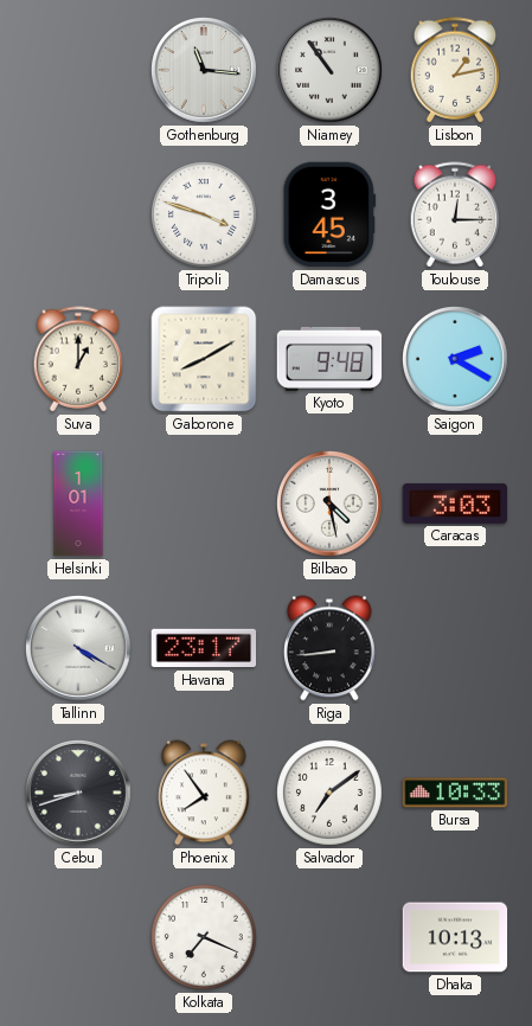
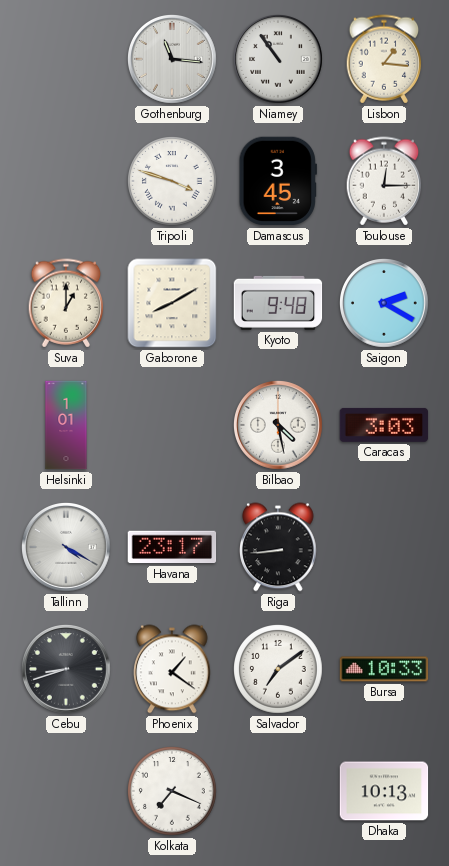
Lisbon: 1:13 -> 1:16 (384, 59)
Phoenix: 7:54 -> 1:21 (173, 669)
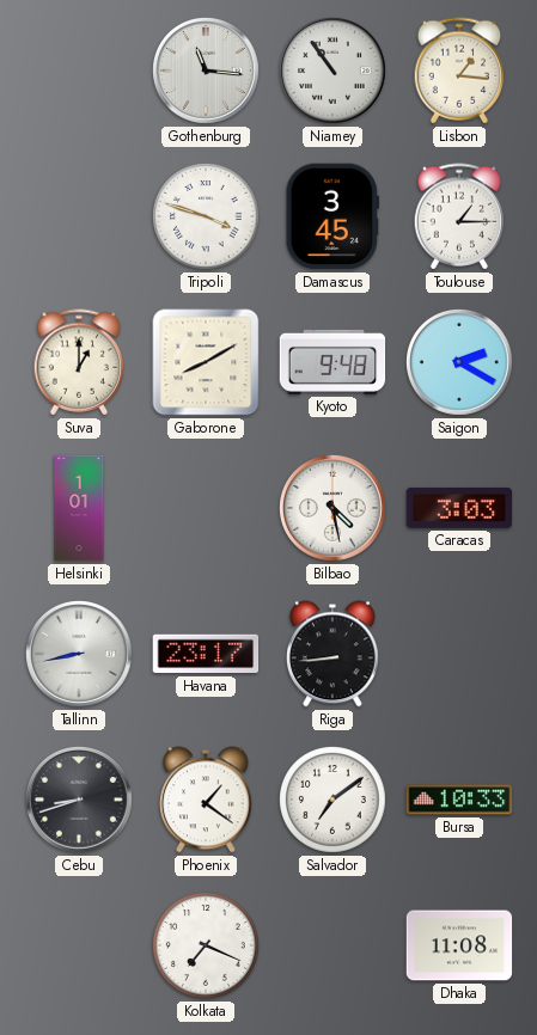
Toulouse: 12:15 -> 1:15 (459, 216)
Tallinn: 4:20 -> 8:43 (80, 655)
Dhaka: 10:13 -> 11:08 (459, 945)
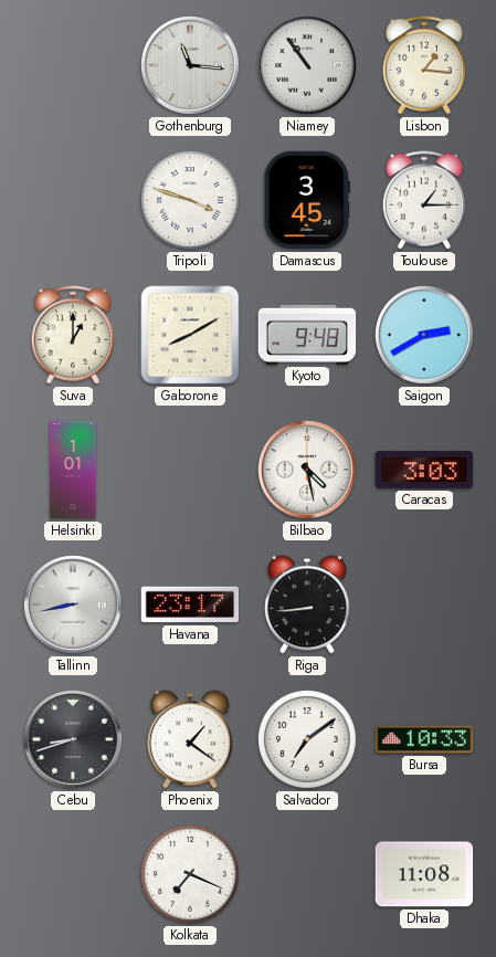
Saigon: 2:20 -> 2:40 (425, 336)
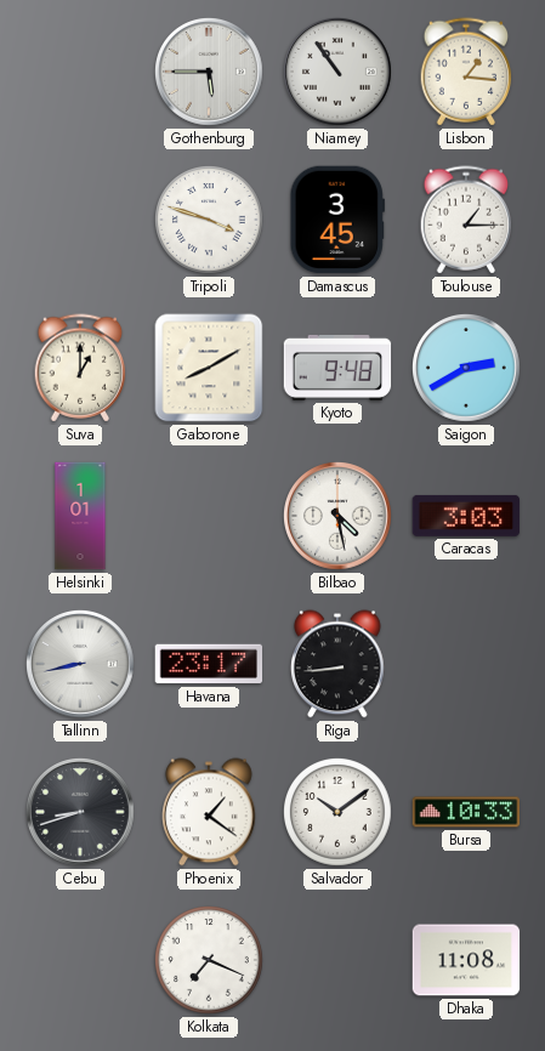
Gothenburg: 11:16 -> 5:45 (210, 73)
Salvador: 7:09 -> 10:09 (339, 813)
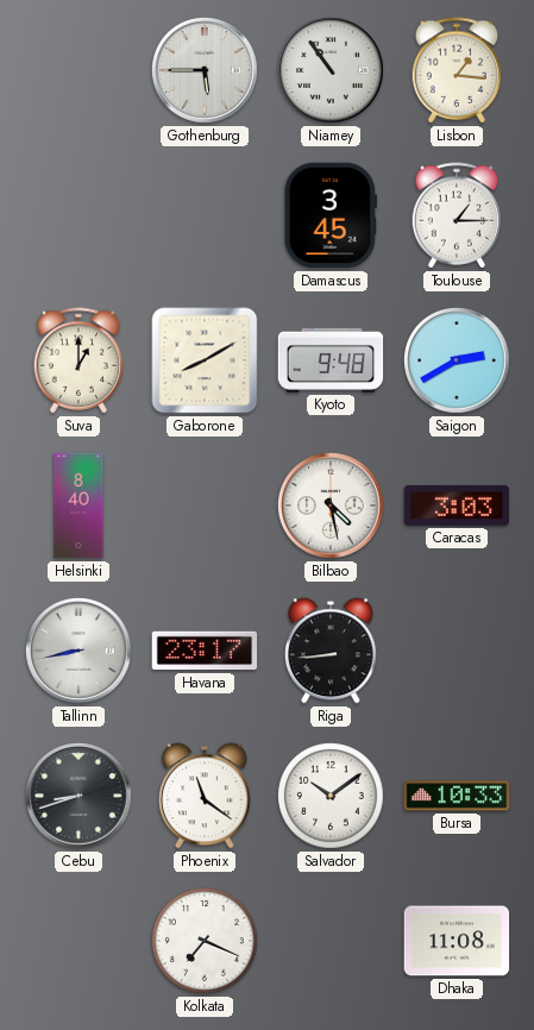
Tripoli: 3:48 -> none (210, 221)
Helsinki: 1:01 -> 8:40 (78, 505)
Phoenix: 1:21 -> 11:21 (206, 796)
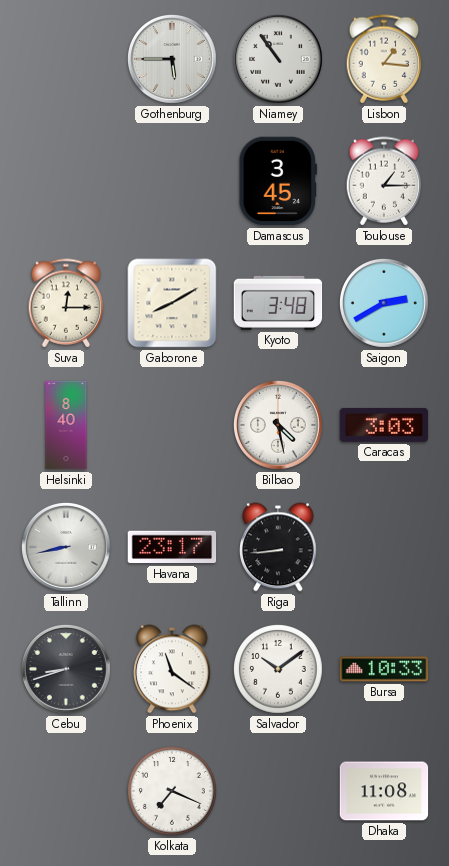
Suva: 1:00 -> 12:15 (66, 303)
Kyoto: 9:48 -> 3:48 (278, 303)
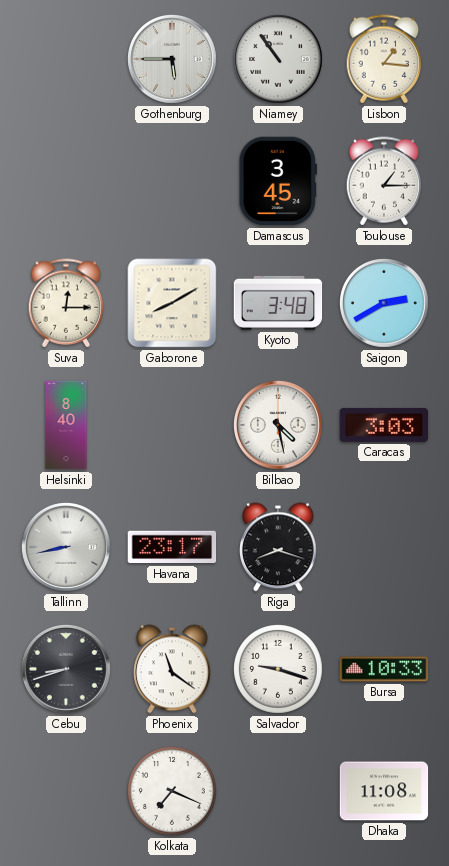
Riga: 8:44 -> 8:18 (279, 547)
Salvador: 10:09 -> 9:18 (279, 670)
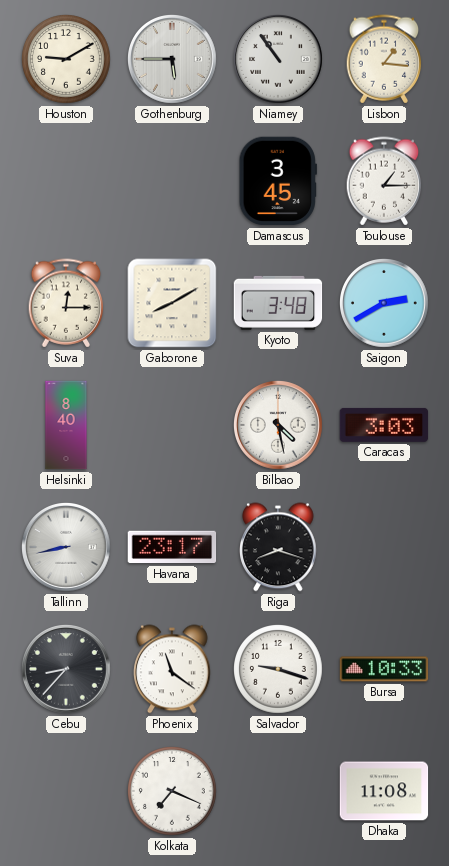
Houston: none -> 9:10 (67, 60)
Cebu: 8:42 -> 8:37 (67, 670)
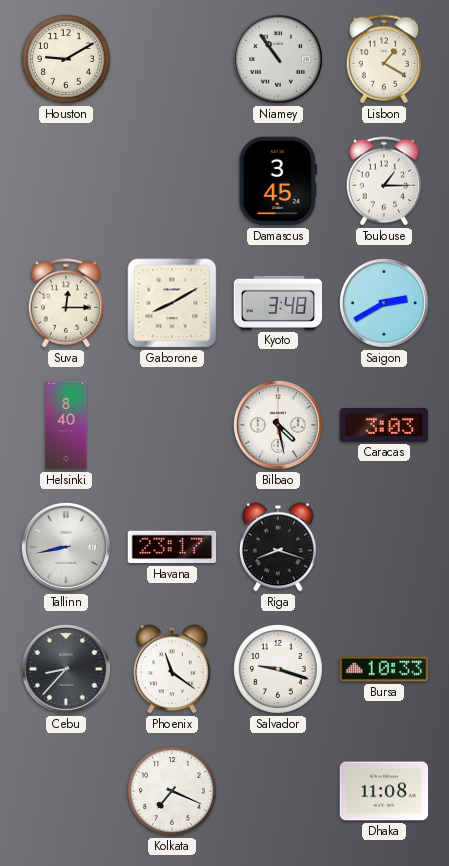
Gothenburg: 5:45 -> none (173, 60)
Lisbon: 1:16 -> 1:20 (384, 59)
